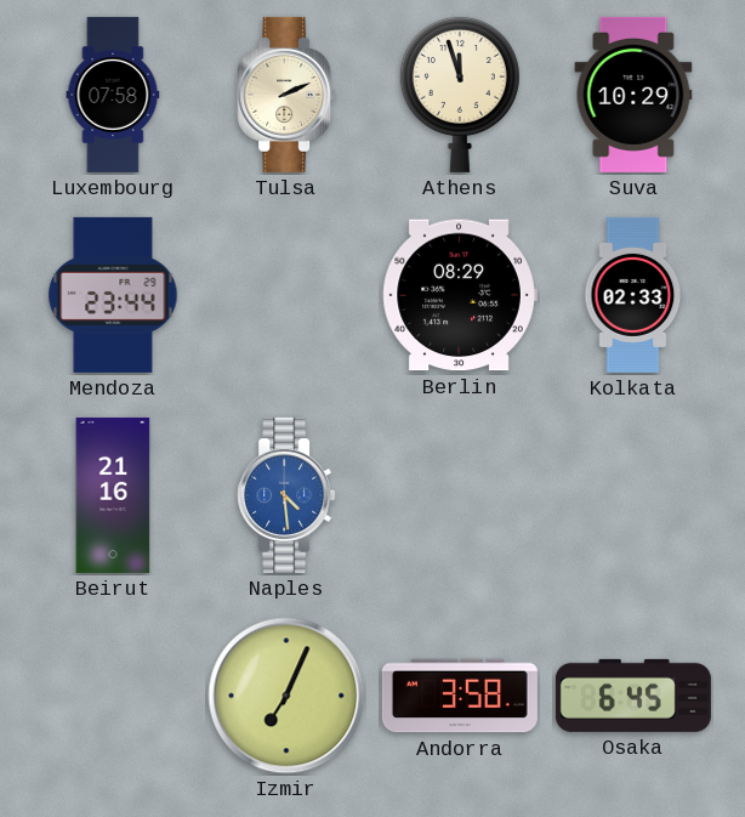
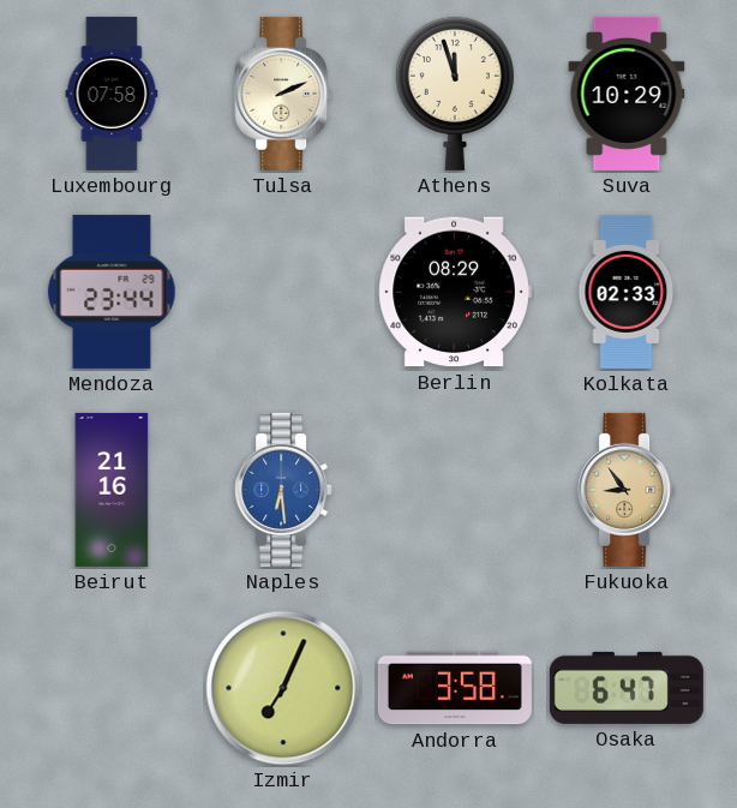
Naples: 4:29 -> 6:29 (283, 490)
Fukuoka: none -> 8:54 (627, 490)
Osaka: 6:45 -> 6:47 (627, 688)
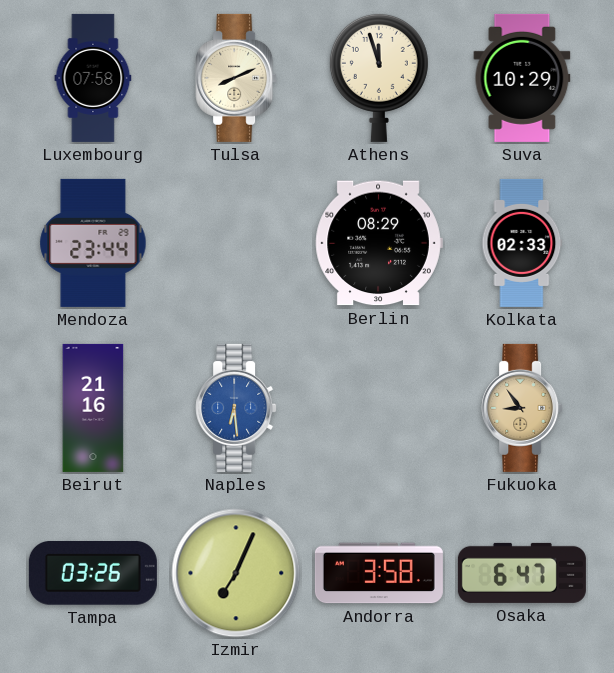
Tulsa: 2:11 -> 8:11 (236, 78)
Tampa: none -> 03:26 (93, 574)
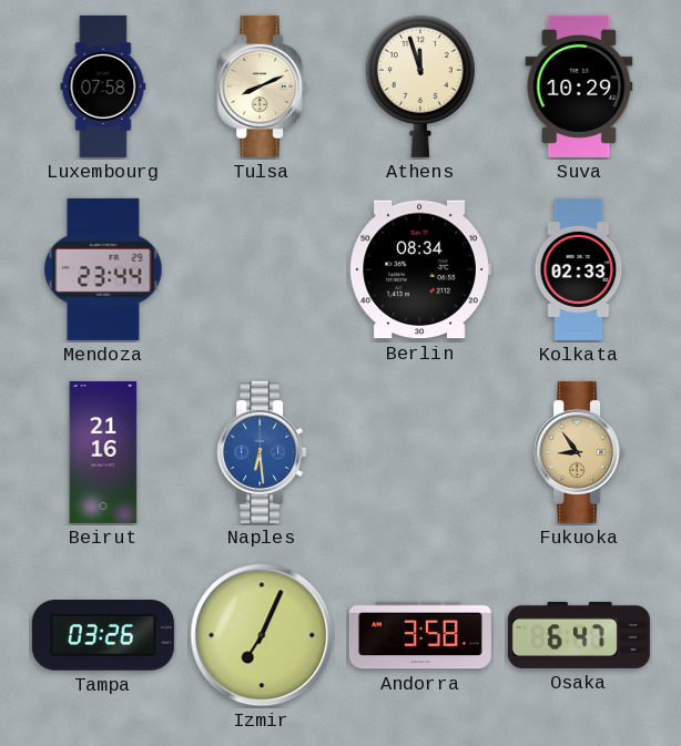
Berlin: 08:29 -> 08:34 (420, 269)
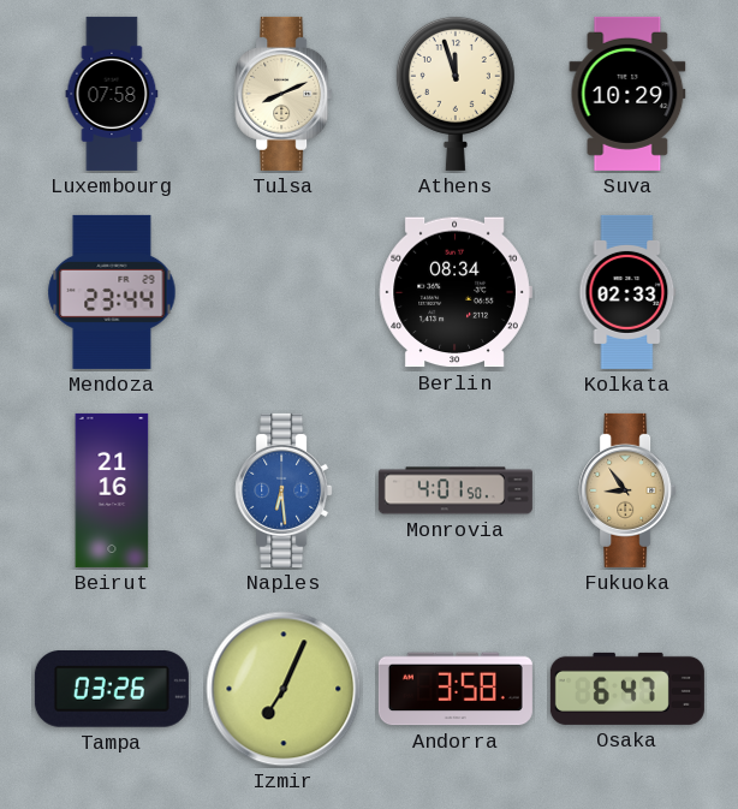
Monrovia: none -> 4:01 (456, 490)
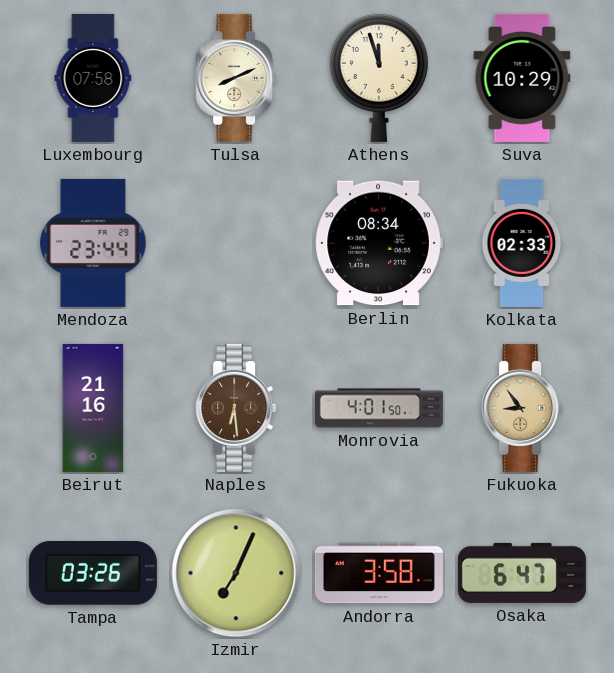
Naples dial: blue -> brown (236, 408)
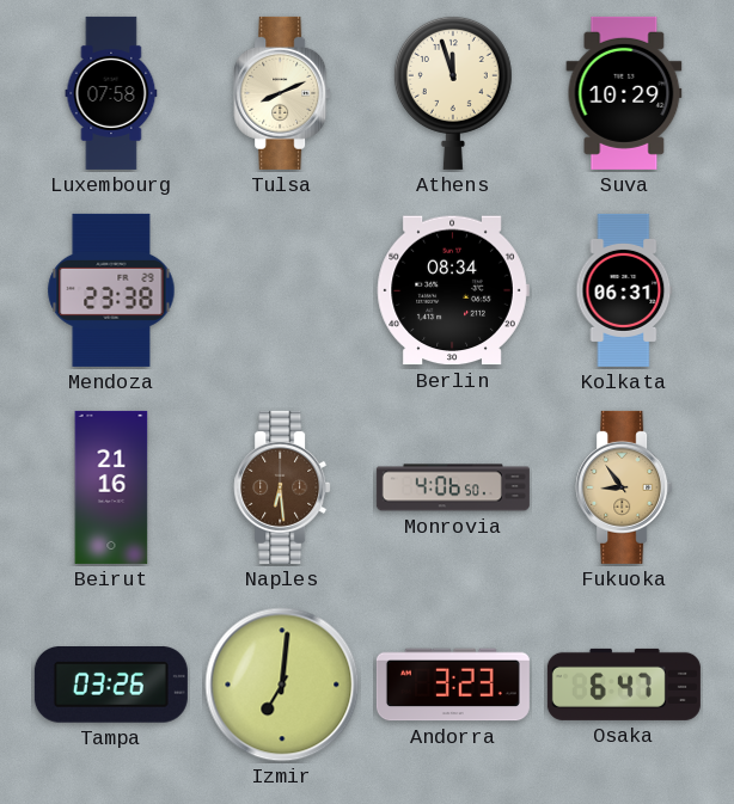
Mendoza: 23:44 -> 23:38 (111, 290)
Kolkata: 02:33 -> 06:31 (624, 290)
Monrovia: 4:01 -> 4:06 (453, 487)
Izmir: 7:04 -> 7:01 (282, 685)
Andorra: 3:58 -> 3:23 (453, 685)
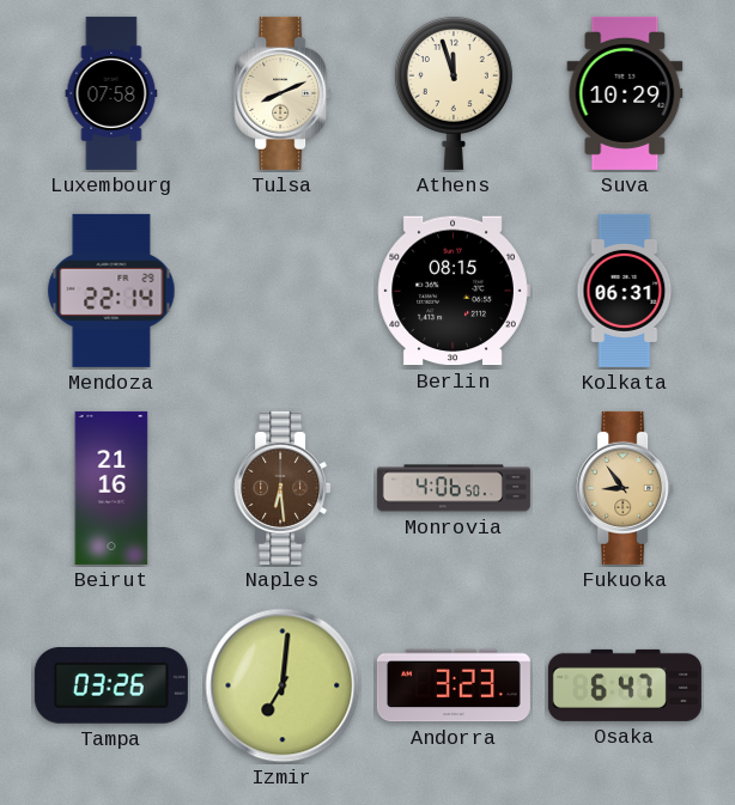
Mendoza: 23:38 -> 22:14 (111, 291)
Berlin: 08:34 -> 08:15 (454, 291)
